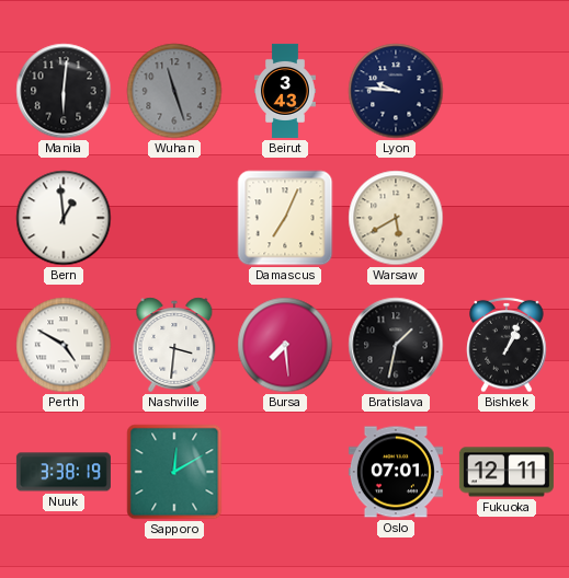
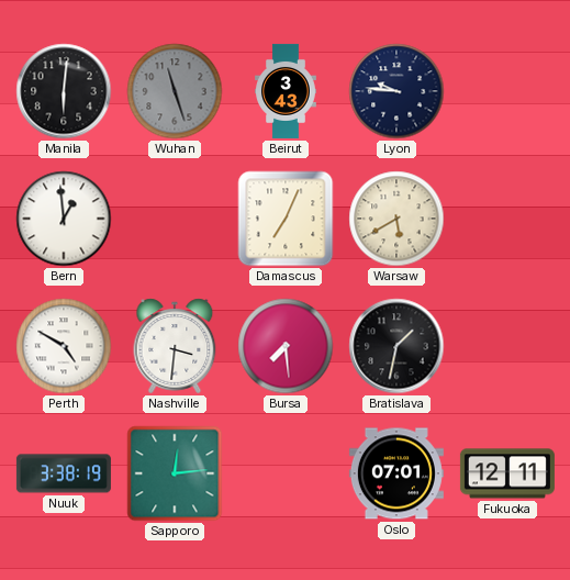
Bishkek: 1:04 -> none (507, 345)
Sapporo: 12:10 -> 12:14 (175, 473)
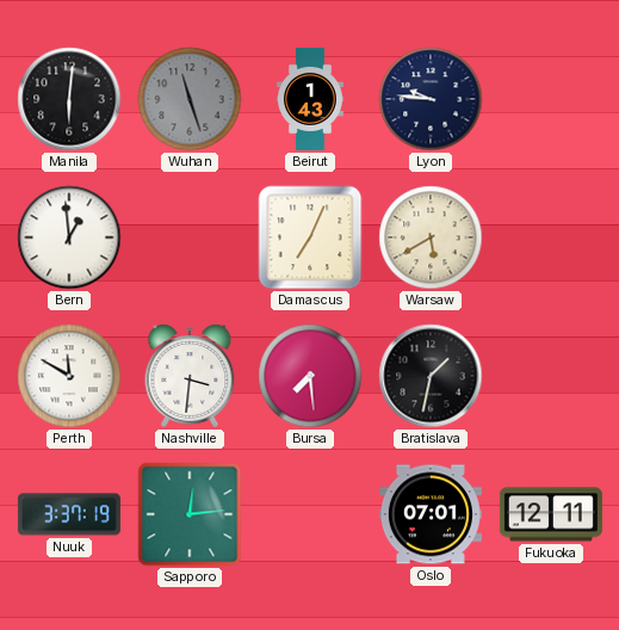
Beirut: 3:43 -> 1:43 (310, 99)
Perth: 4:50 -> 11:50 (69, 376)
Nuuk: 3:38 -> 3:37 (69, 514)
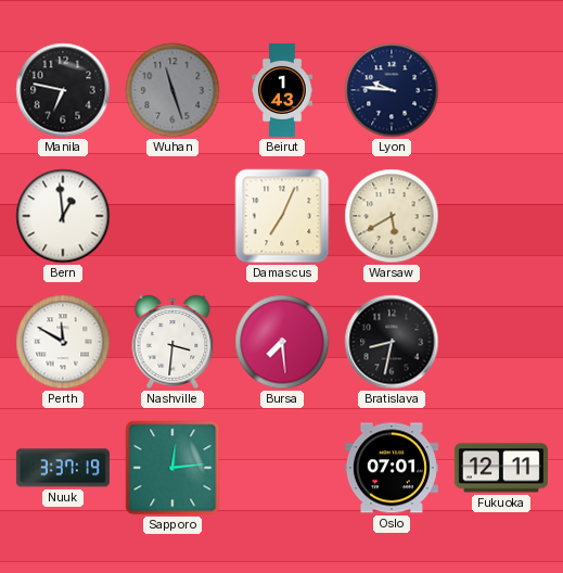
Manila: 6:01 -> 6:47 (63, 90)
Bratislava: 1:32 -> 8:32 (392, 342)
